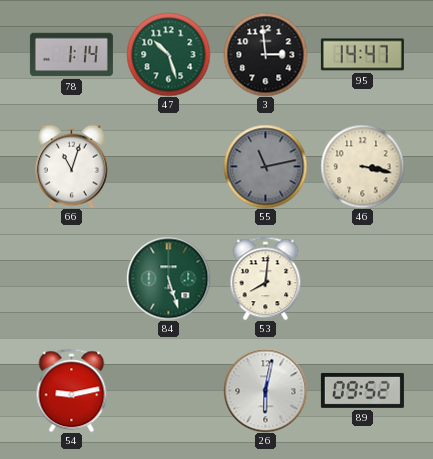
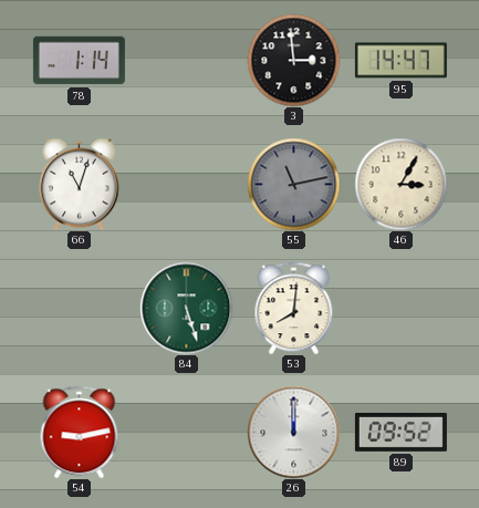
47: 10:27 -> none (168, 54)
46: 3:17 -> 3:05 (400, 184)
26: 6:02 -> 12:00 (293, 432)
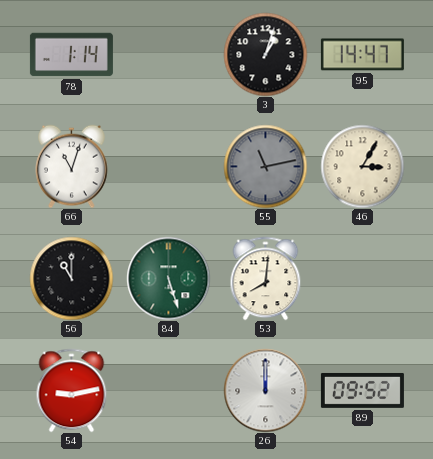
3: 2:59 -> 1:03 (265, 54)
56: none -> 11:00 (71, 278)
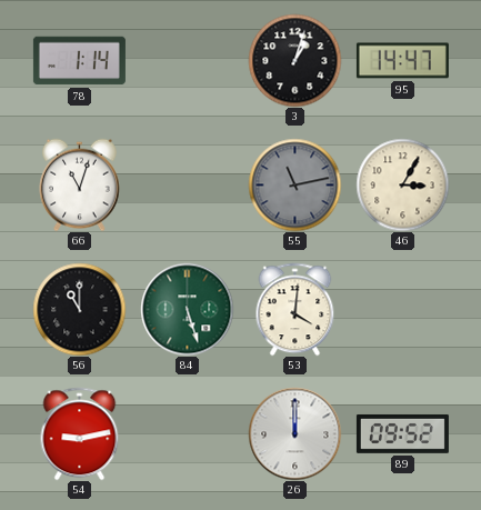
53: 8:01 -> 4:01 (295, 309)
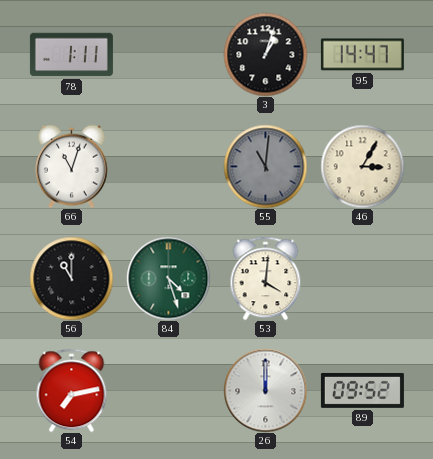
78: 1:14 -> 1:11 (71, 55)
55: 11:13 -> 11:01 (265, 166)
84: 5:27 -> 4:27 (168, 278)
54: 9:13 -> 7:13 (72, 390)
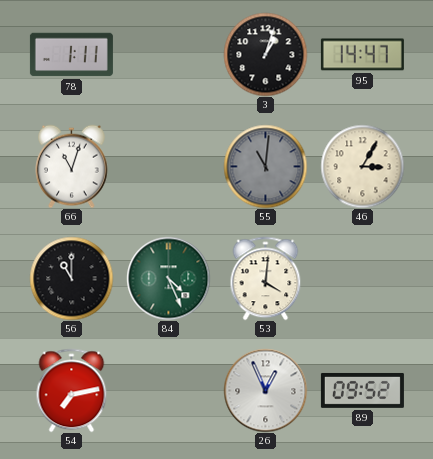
84: 4:27 -> 4:26 (168, 278)
26: 12:00 -> 12:56 (265, 390)
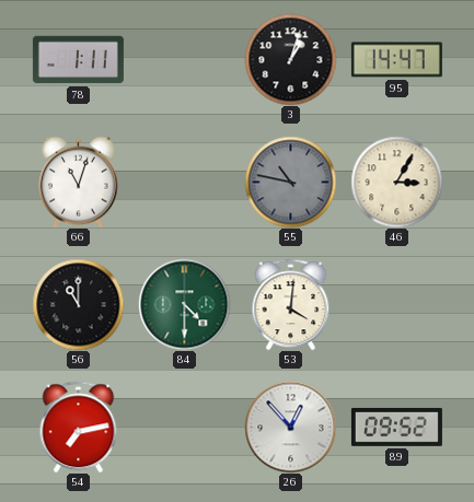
55: 11:01 -> 10:47 (290, 182)
84: 4:26 -> 4:30 (184, 304)
26: 12:56 -> 12:53 (290, 427)
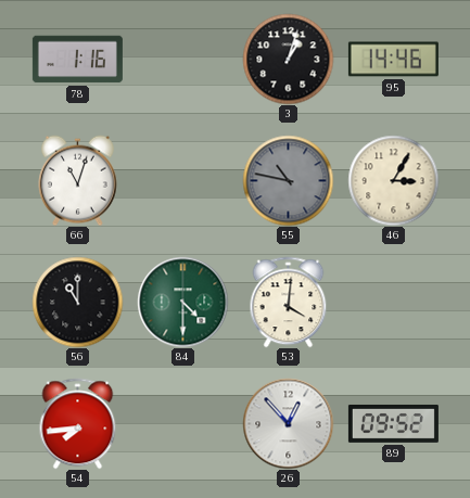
78: 1:11 -> 1:16 (77, 60)
95: 14:47 -> 14:46 (393, 60)
54: 7:13 -> 7:44 (78, 423)
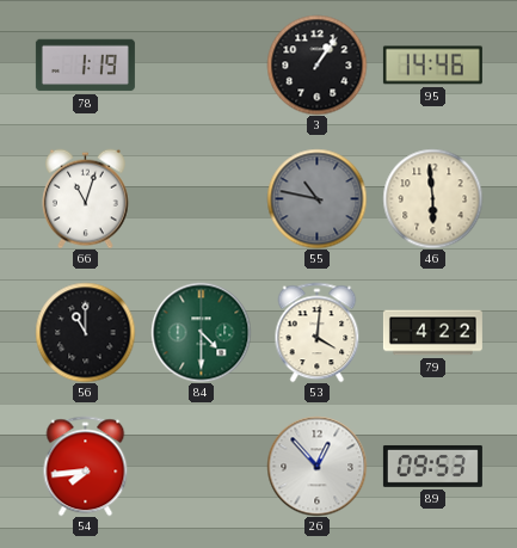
78: 1:16 -> 1:19 (85, 66)
3: 1:03 -> 1:06 (316, 64)
46: 3:05 -> 5:59 (432, 198)
79: none -> 4:22 (432, 333)
89: 09:52 -> 09:53 (432, 466)
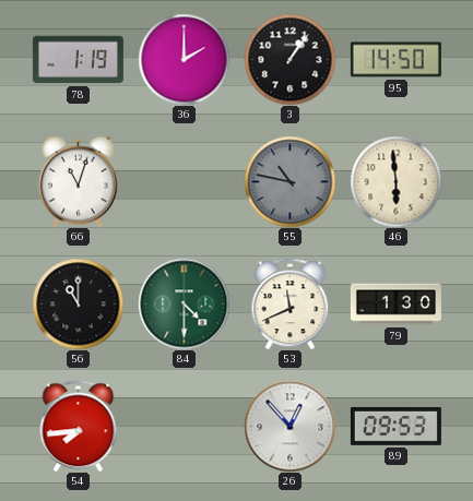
36: none -> 2:00 (184, 59)
95: 14:46 -> 14:50 (395, 60)
53: 4:01 -> 11:41 (291, 303)
79: 4:22 -> 1:30 (395, 305)
